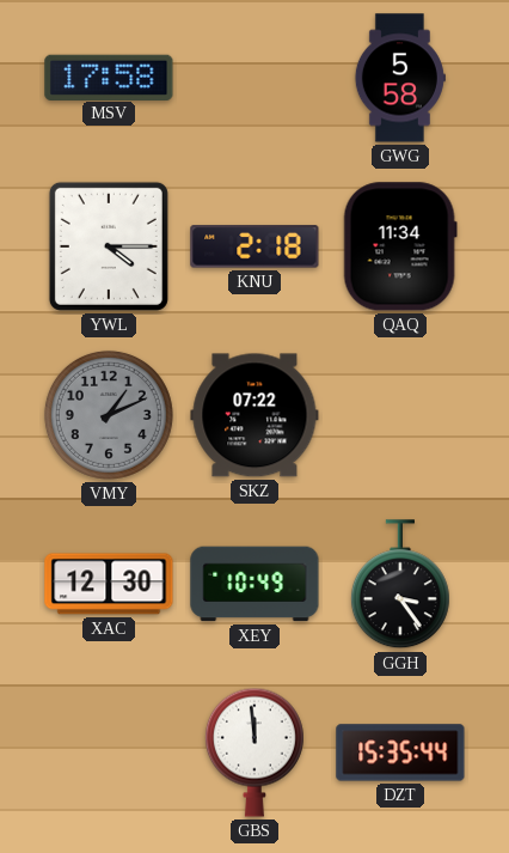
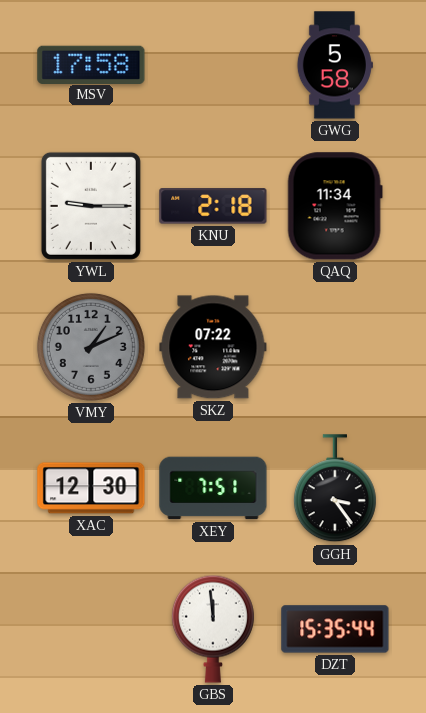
YWL: 4:15 -> 9:15 (91, 206)
XEY: 10:49 -> 7:51 (213, 488)
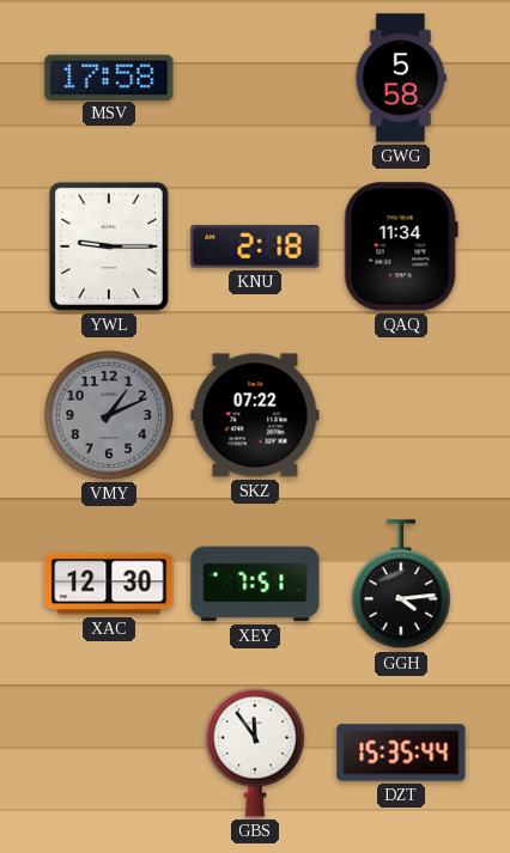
GGH: 3:24 -> 4:14 (401, 585)
GBS: 11:59 -> 11:54 (255, 753)
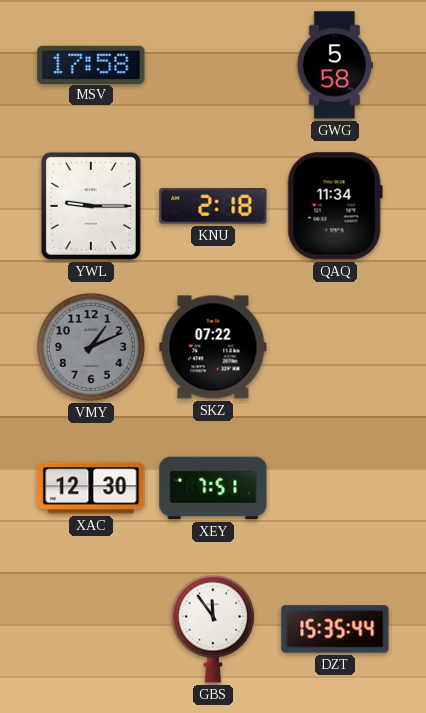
GGH: 4:14 -> none (401, 585)
